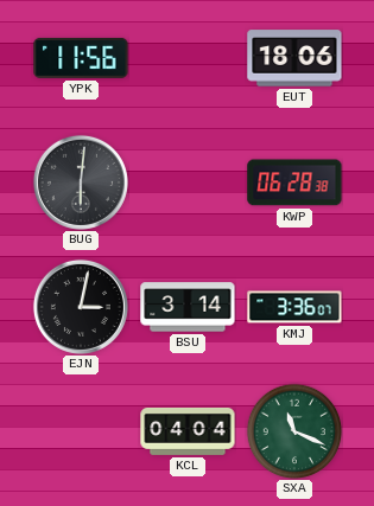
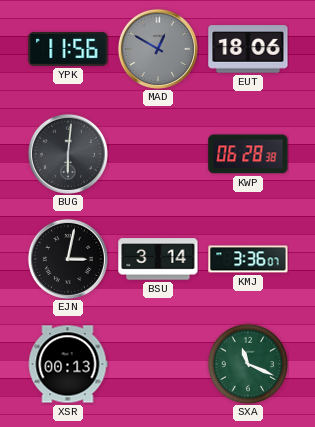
MAD: none -> 12:50 (158, 49)
XSR: none -> 00:13 (68, 364)
KCL: 04:04 -> none (188, 431)
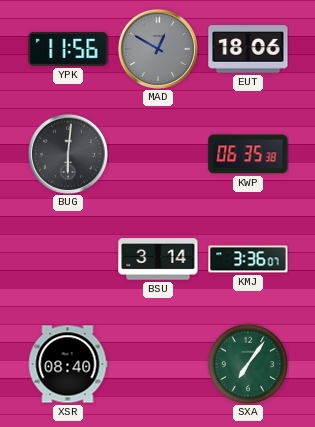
KWP: 06:28 -> 06:35 (248, 154)
EJN: 3:02 -> none (68, 259)
XSR: 00:13 -> 08:40 (68, 364)
SXA: 11:19 -> 7:06 (248, 364)
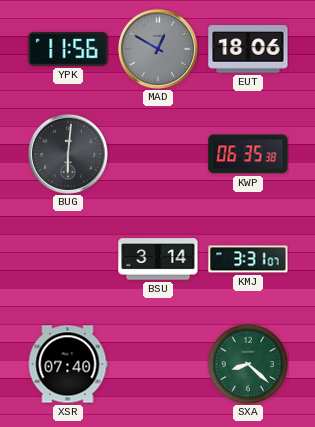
KMJ: 3:36 -> 3:31 (248, 259)
XSR: 08:40 -> 07:40 (68, 364)
SXA: 7:06 -> 8:22 (248, 364)
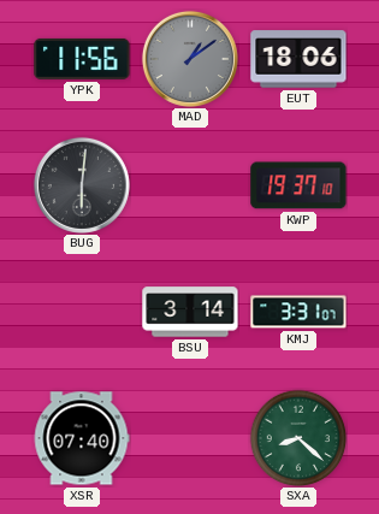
MAD: 12:50 -> 1:09 (190, 59)
KWP: 06:35 -> 19:37 (298, 185)
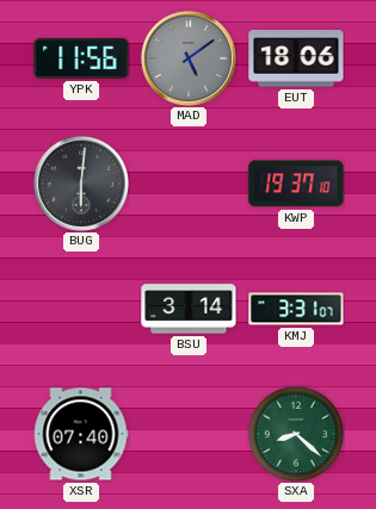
MAD: 1:09 -> 5:09 (189, 58)
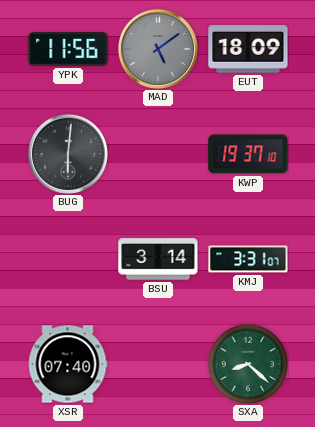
EUT: 18:06 -> 18:09 (248, 49)
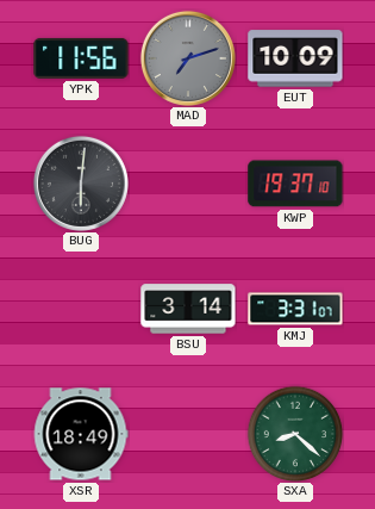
MAD: 5:09 -> 7:12 (188, 58)
EUT: 18:09 -> 10:09 (295, 58)
XSR: 07:40 -> 18:49 (81, 434)
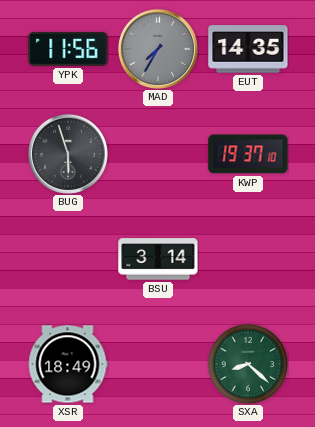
MAD: 7:12 -> 7:35 (158, 49)
EUT: 10:09 -> 14:35 (248, 49)
BUG: 6:01 -> 5:57 (68, 154)
KMJ: 3:31 -> none (295, 309)
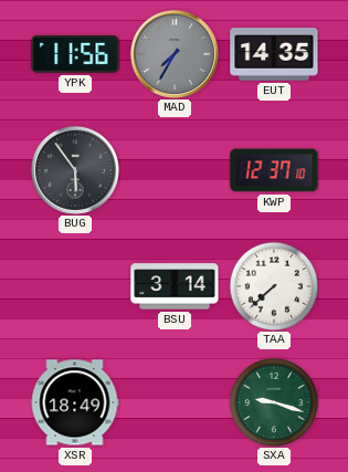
BUG: 5:57 -> 5:54 (75, 170)
KWP: 19:37 -> 12:37 (274, 170)
TAA: none -> 7:38 (274, 286)
SXA: 8:22 -> 9:18 (274, 402)
